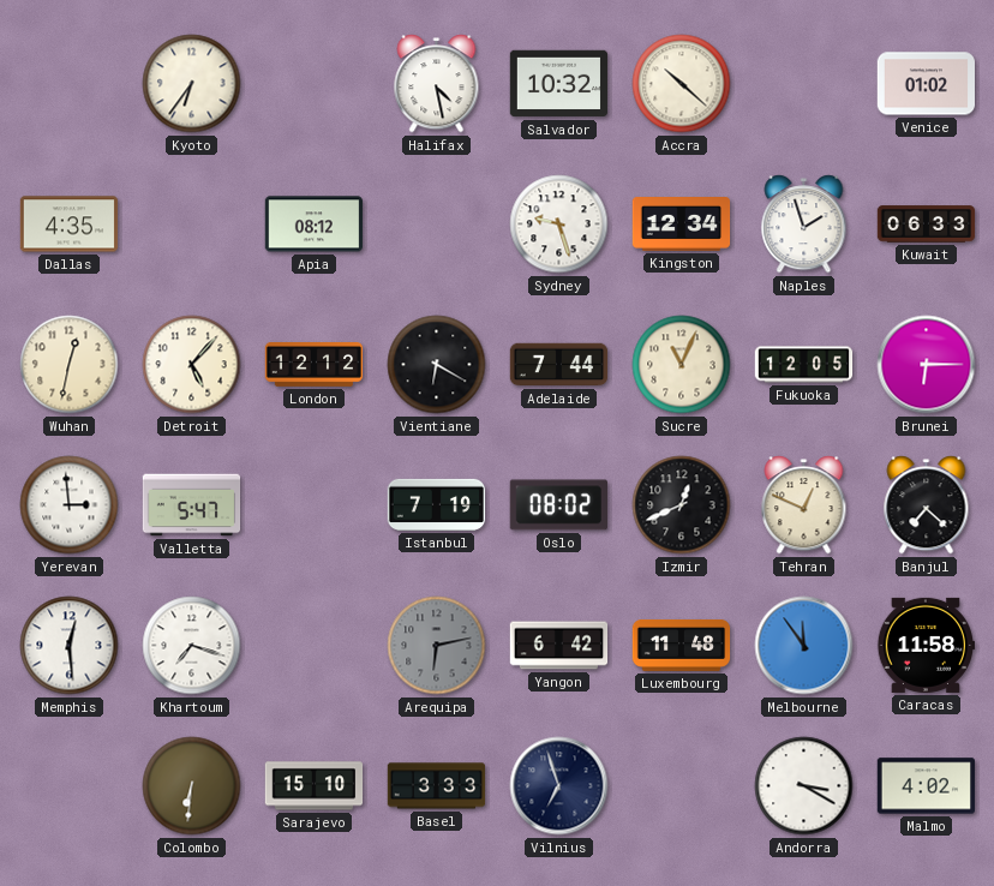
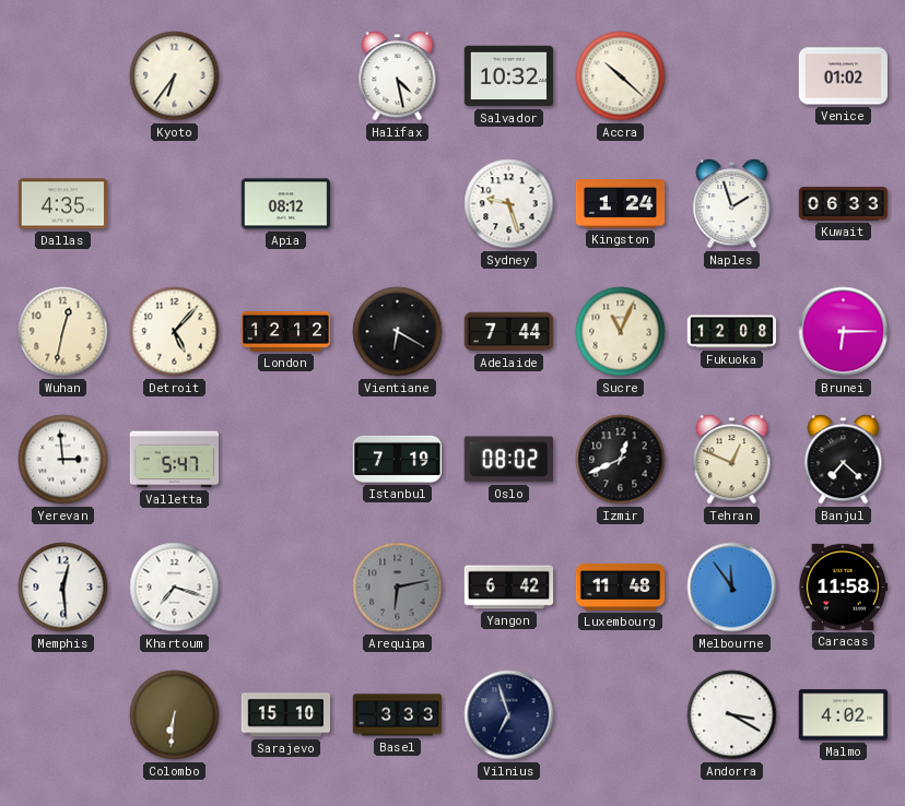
Kingston: 12:34 -> 1:24 (621, 204)
Fukuoka: 12:05 -> 12:08 (732, 332)
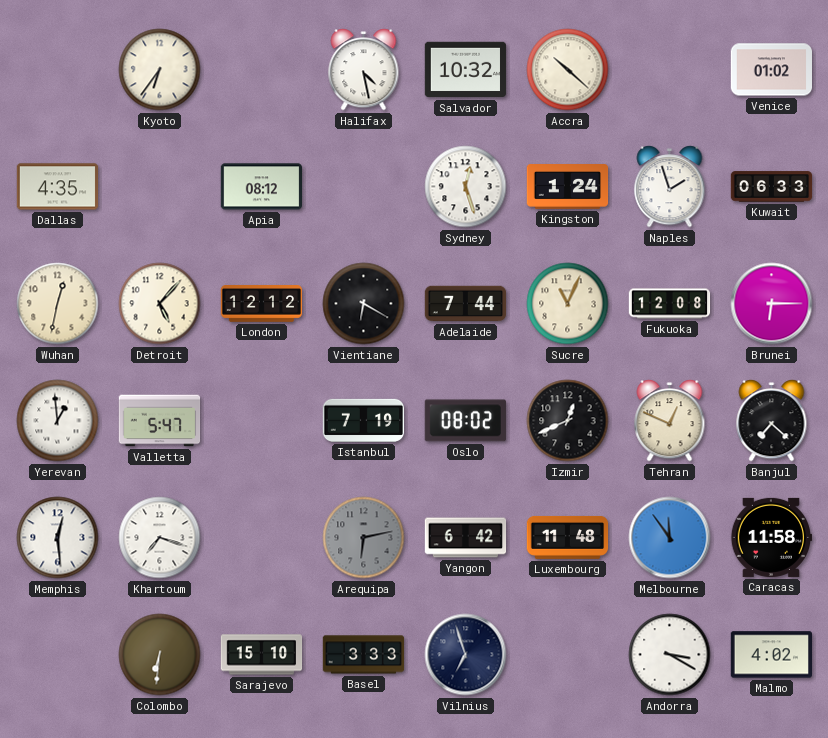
Sydney: 9:27 -> 12:27 (466, 187)
Yerevan: 2:59 -> 12:59 (58, 421)
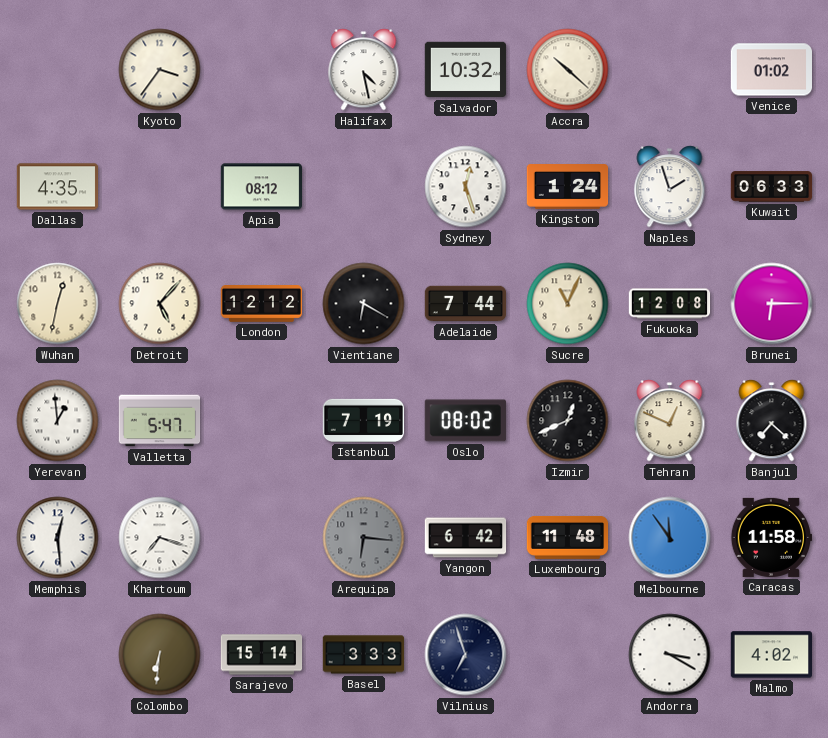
Kyoto: 6:36 -> 3:36 (160, 70)
Arequipa: 6:13 -> 6:16 (364, 538)
Sarajevo: 15:10 -> 15:14 (262, 655)
